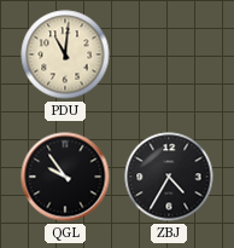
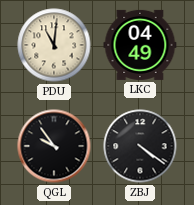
LKC: none -> 04:49 (140, 45)
ZBJ: 4:35 -> 4:21 (140, 146)
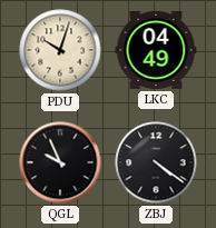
PDU: 11:01 -> 10:03 (60, 50)
QGL: 9:54 -> 9:56 (60, 162)
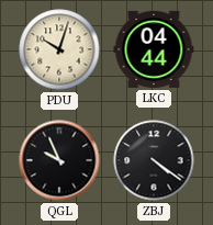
LKC: 04:49 -> 04:44 (154, 49)
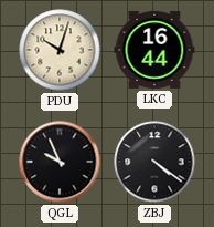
LKC: 04:44 -> 16:44 (154, 50)
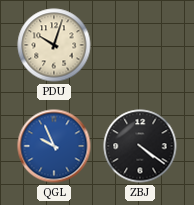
LKC: 16:44 -> none (154, 50)
QGL dial: black -> blue (54, 146)
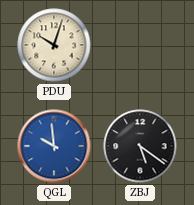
QGL: 9:56 -> 9:59 (54, 146)
ZBJ: 4:21 -> 5:21 (140, 146)
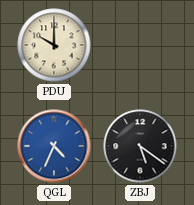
PDU: 10:03 -> 10:00 (54, 45)
QGL: 9:59 -> 4:34 (54, 146)
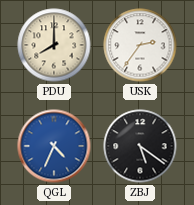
PDU: 10:00 -> 8:00 (54, 45)
USK: none -> 2:36 (140, 45)
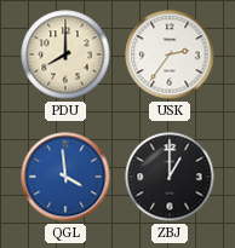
QGL: 4:34 -> 3:59 (65, 177)
ZBJ: 5:21 -> 1:00 (170, 177)
